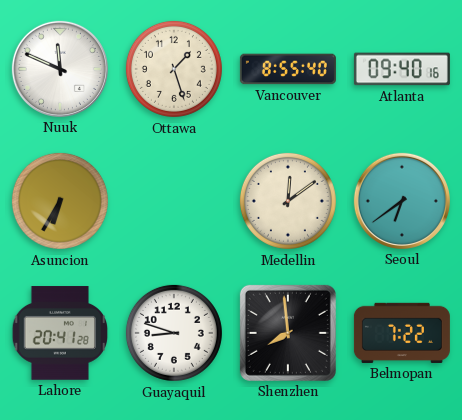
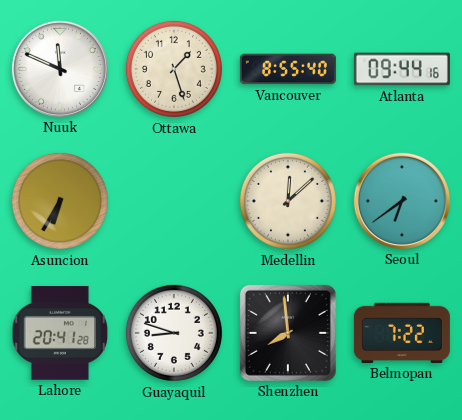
Atlanta: 09:40 -> 09:44 (402, 69)
Medellin: 12:09 -> 12:08 (288, 201)
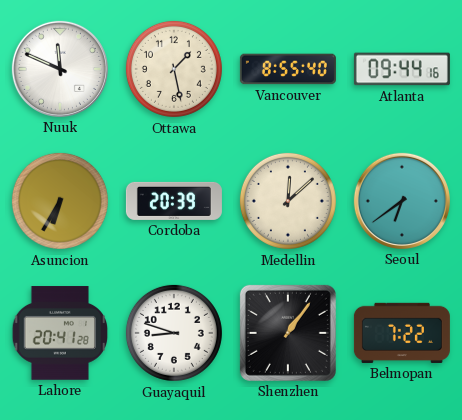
Ottawa: 1:27 -> 1:28 (174, 69)
Cordoba: none -> 20:39 (174, 201)
Shenzhen: 7:59 -> 1:06 (288, 333)
